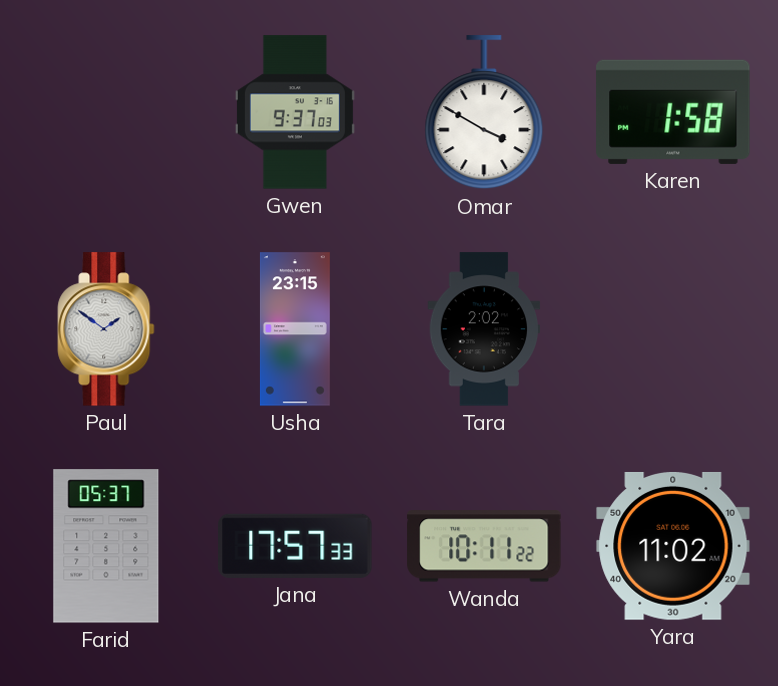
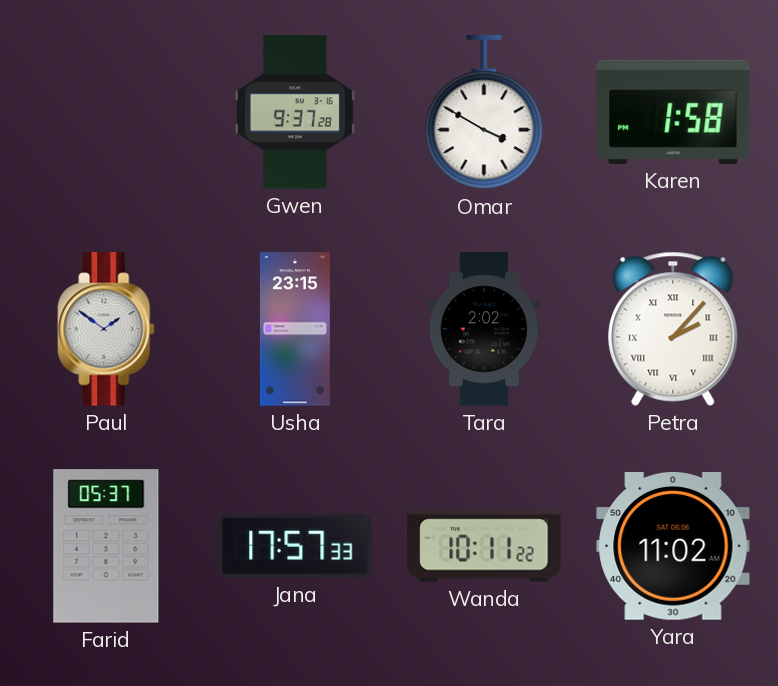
Gwen: 9:37:03 -> 9:37:28 (295, 112)
Petra: none -> 2:07 (673, 329)
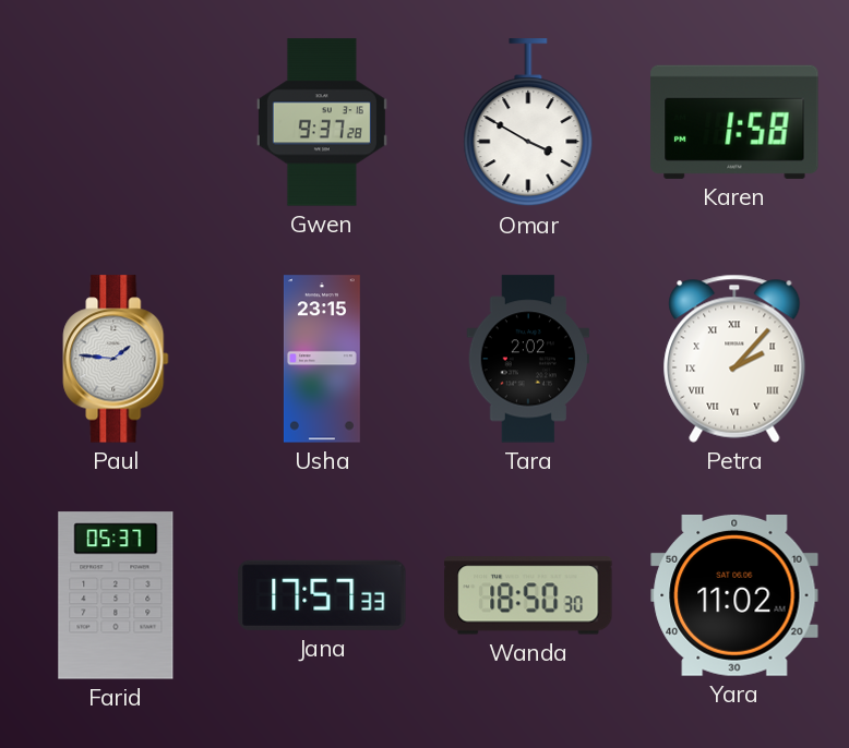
Paul: 1:51 -> 1:46 (116, 359)
Wanda: 10:11 -> 18:50 (528, 595)
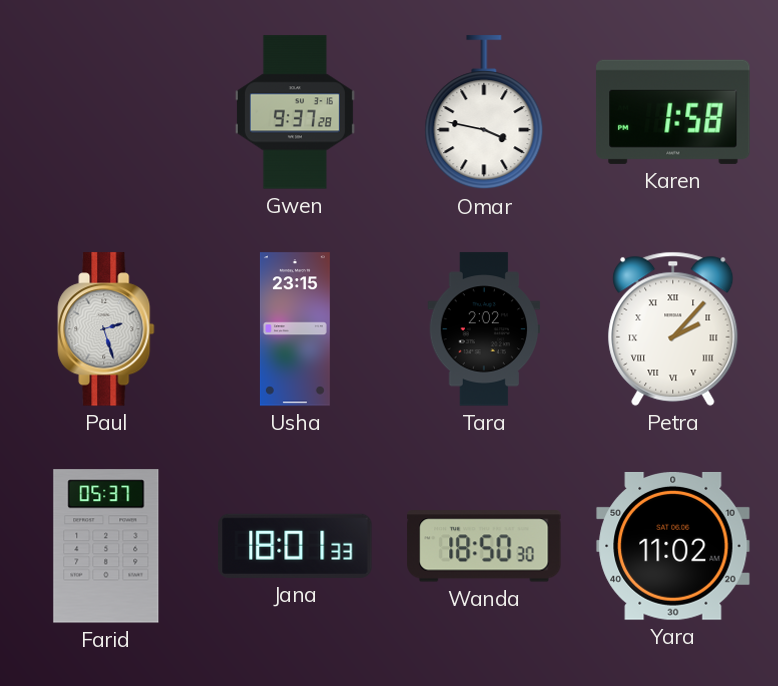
Omar: 3:50 -> 3:47 (484, 113)
Paul: 1:46 -> 2:27 (106, 329)
Jana: 17:57 -> 18:01 (295, 546)
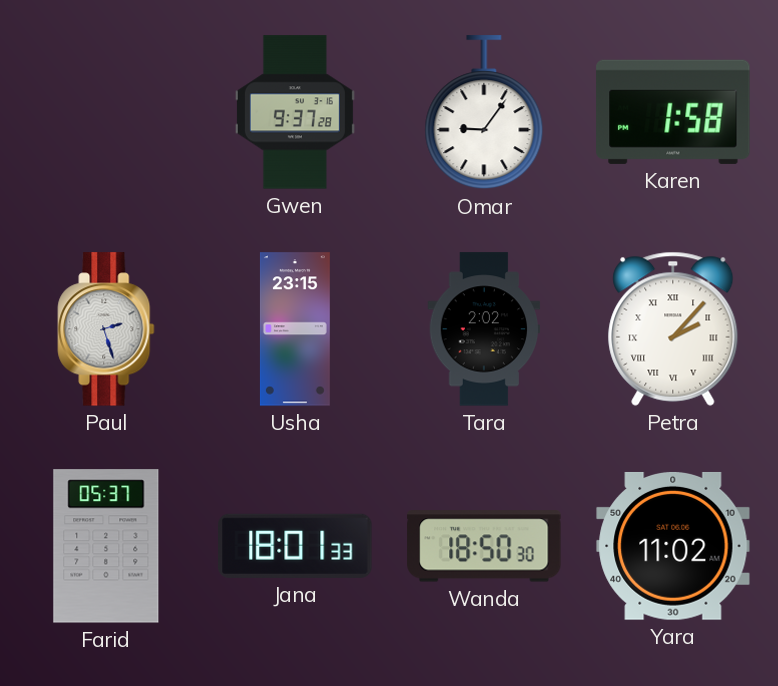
Omar: 3:47 -> 9:06 (484, 113)
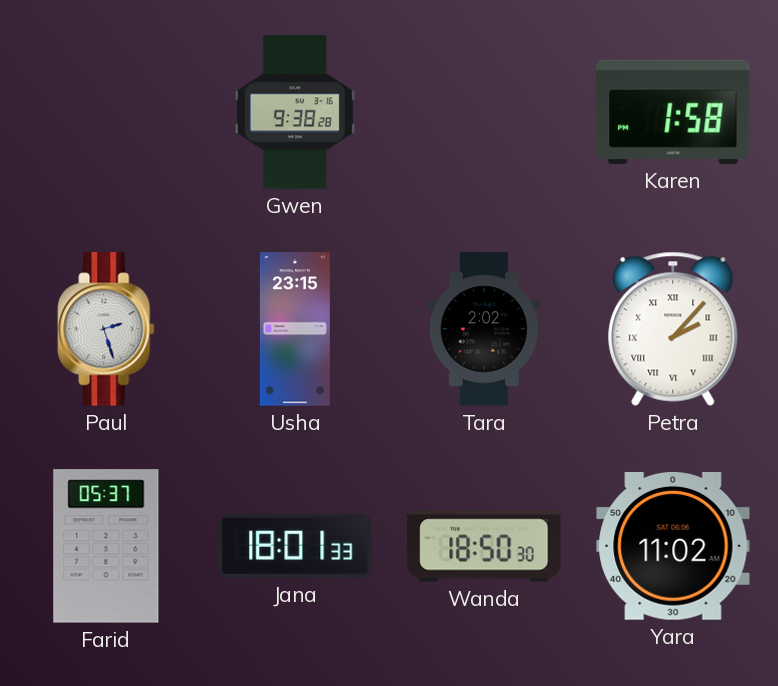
Gwen: 9:37 -> 9:38 (295, 112)
Omar: 9:06 -> none (484, 113)
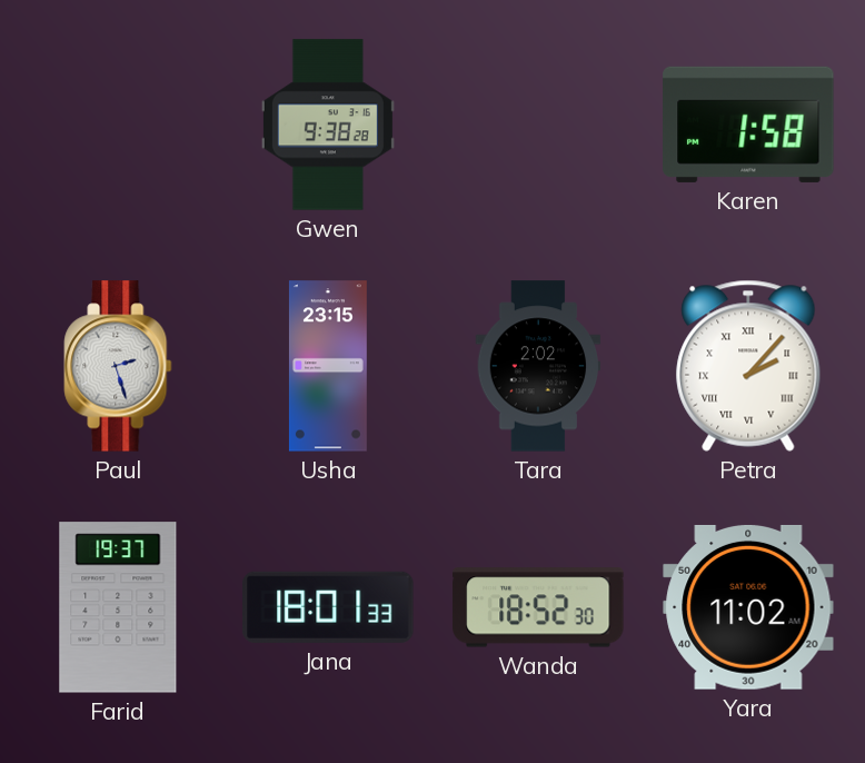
Farid: 05:37 -> 19:37 (118, 607)
Wanda: 18:50 -> 18:52 (538, 607)
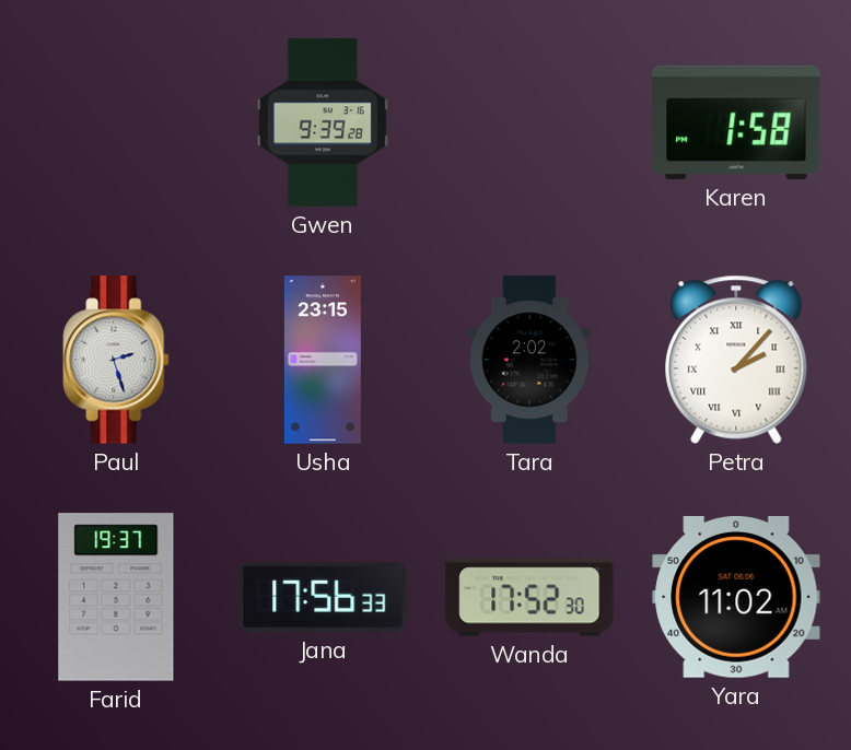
Gwen: 9:38 -> 9:39 (323, 122)
Jana: 18:01 -> 17:56 (323, 597)
Wanda: 18:52 -> 17:52 (529, 597)
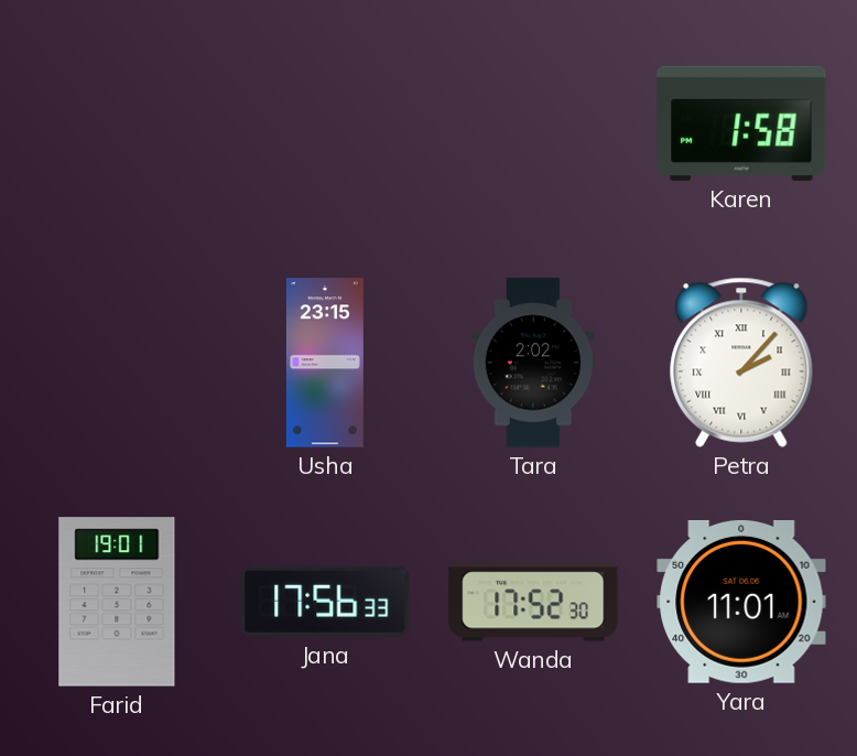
Gwen: 9:39 -> none (323, 122)
Paul: 2:27 -> none (116, 360)
Farid: 19:37 -> 19:01 (117, 602)
Yara: 11:02 -> 11:01 (741, 602)
